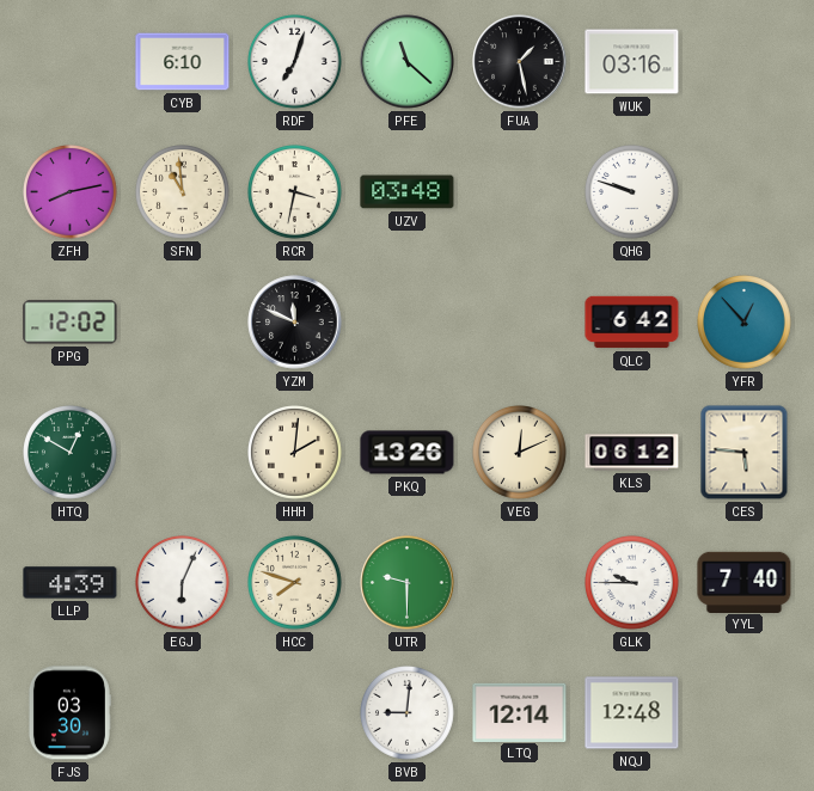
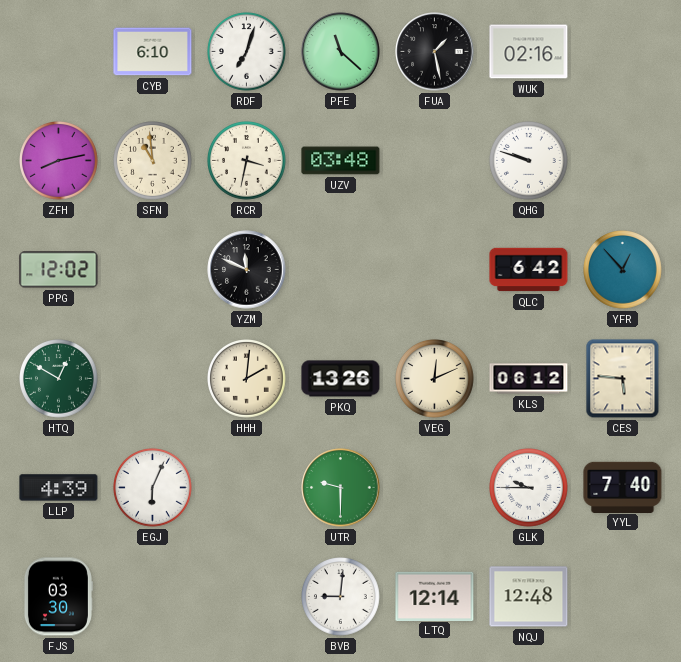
WUK: 03:16 -> 02:16 (529, 52)
HCC: 7:48 -> none (295, 583)
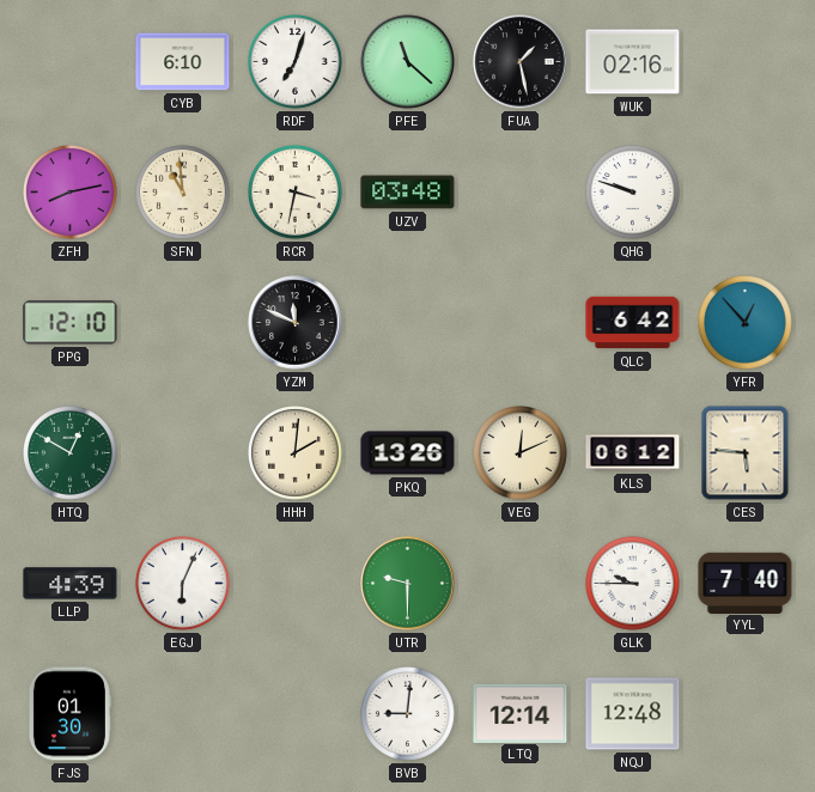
PPG: 12:02 -> 12:10 (71, 323)
FJS: 03:30 -> 01:30 (69, 714)
